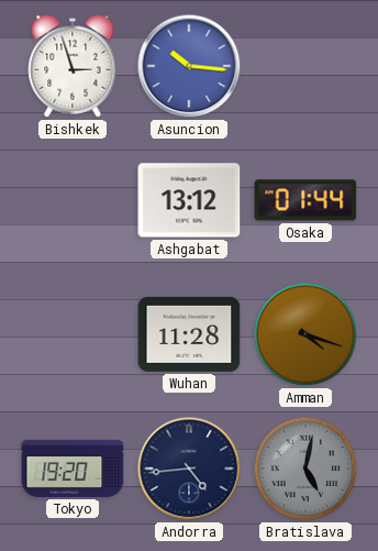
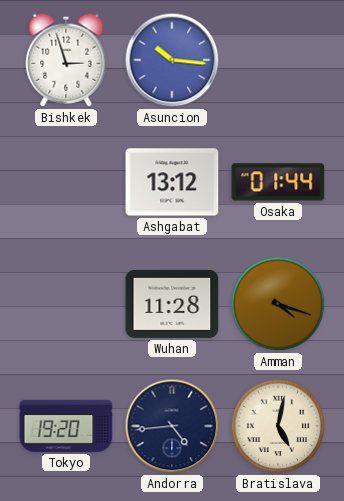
Bratislava dial: grey -> cream (278, 426)
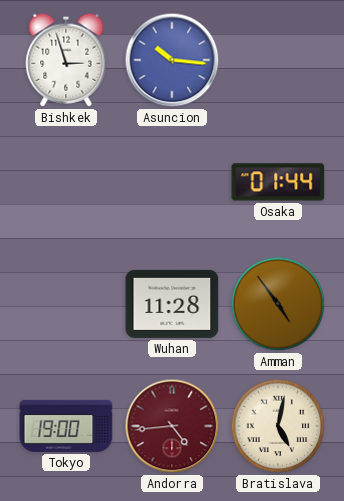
Ashgabat: 13:12 -> none (172, 182)
Amman: 4:18 -> 4:54 (278, 304)
Tokyo: 19:20 -> 19:00 (66, 426)
Andorra dial: navy -> burgundy (172, 426)
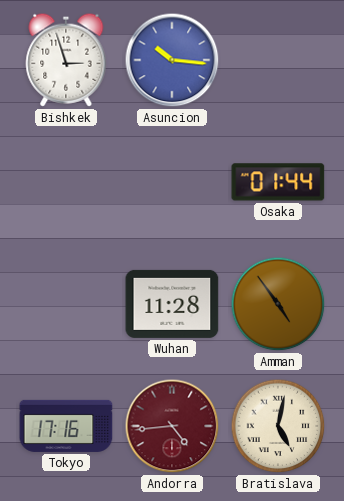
Tokyo: 19:00 -> 17:16 (66, 426)
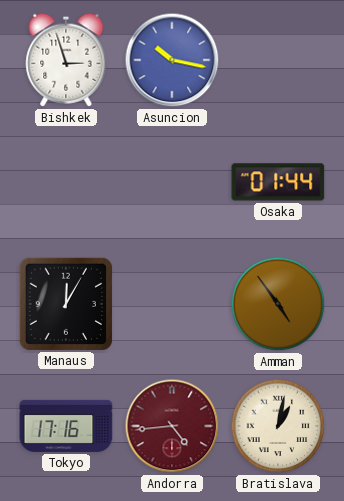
Asuncion: 10:16 -> 10:17 (172, 60)
Manaus: none -> 12:05 (65, 303)
Wuhan: 11:28 -> none (172, 304)
Bratislava: 5:02 -> 1:02 (278, 426)
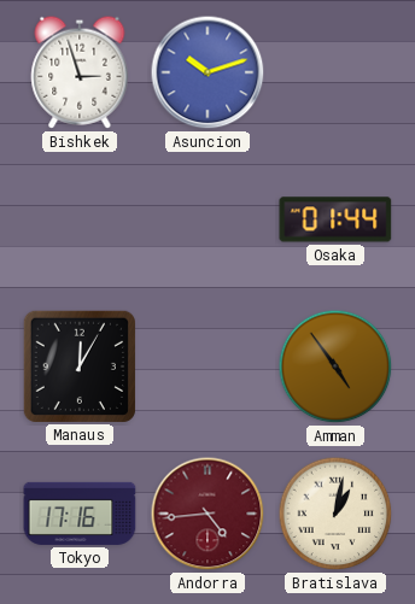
Asuncion: 10:17 -> 10:12 (207, 72)
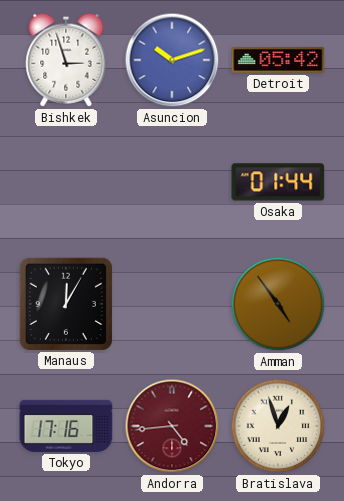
Detroit: none -> 05:42 (278, 60)
Bratislava: 1:02 -> 12:57 (278, 426)
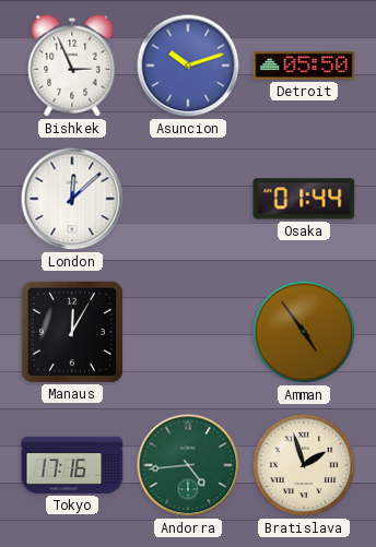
Bishkek: 2:57 -> 2:56 (72, 66)
Detroit: 05:42 -> 05:50 (304, 66)
London: none -> 12:08 (72, 199)
Andorra dial: burgundy -> green (188, 465)
Bratislava: 12:57 -> 1:57 (304, 465)
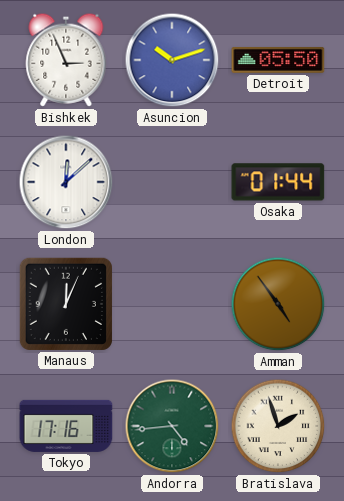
Manaus: 12:05 -> 12:04 (65, 303)
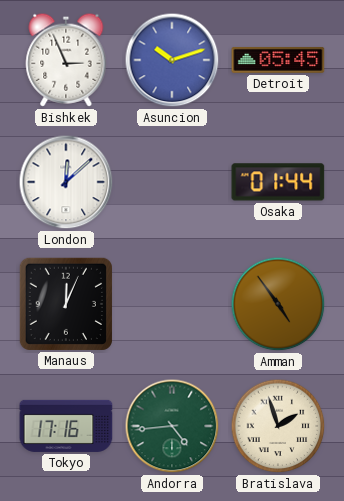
Detroit: 05:50 -> 05:45 (278, 60)
